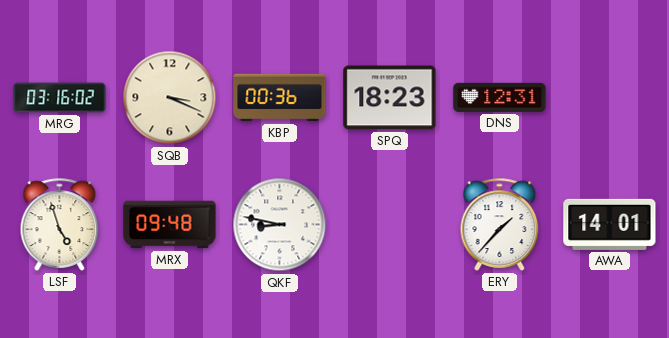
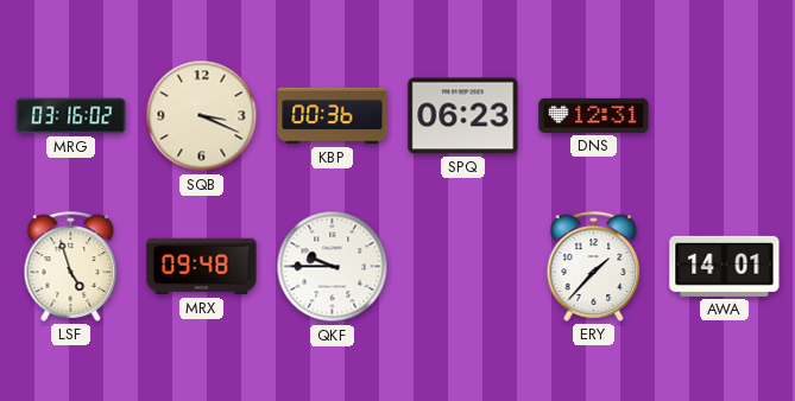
SPQ: 18:23 -> 06:23 (463, 116)
QKF: 8:47 -> 9:45 (333, 267)
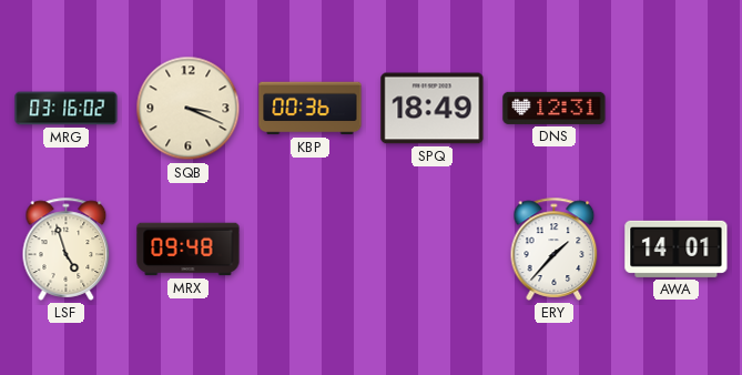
SPQ: 06:23 -> 18:49 (433, 109)
QKF: 9:45 -> none (333, 267)
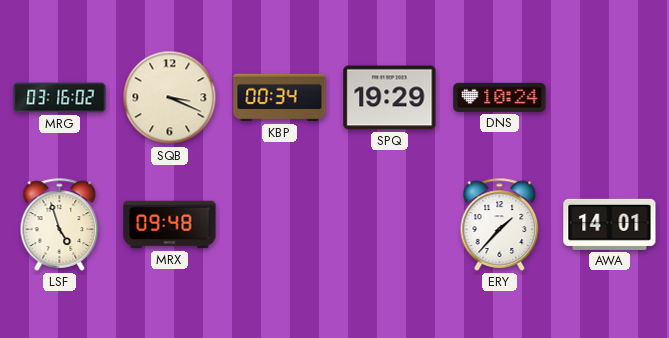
KBP: 00:36 -> 00:34 (280, 98)
SPQ: 18:49 -> 19:29 (390, 98)
DNS: 12:31 -> 10:24 (500, 97)
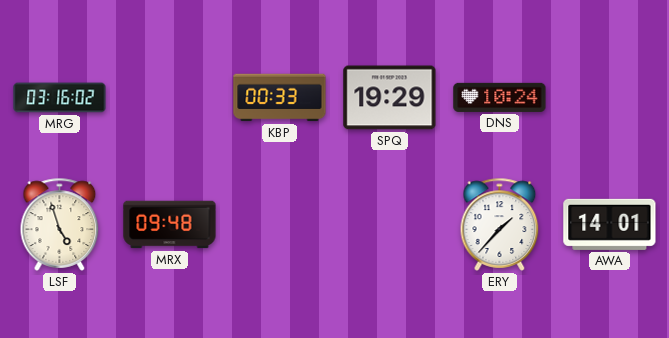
SQB: 3:19 -> none (170, 98)
KBP: 00:34 -> 00:33 (280, 98)
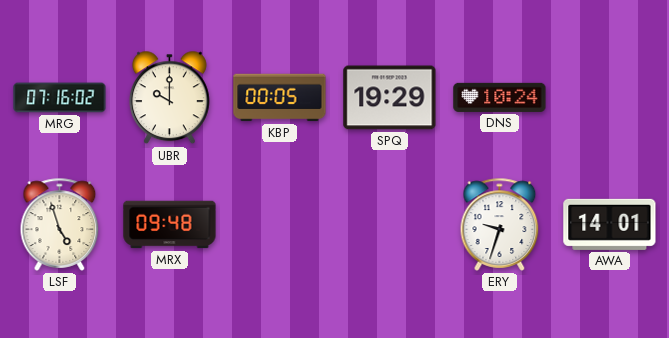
MRG: 03:16 -> 07:16 (60, 98)
UBR: none -> 10:00 (169, 98)
KBP: 00:33 -> 00:05 (280, 98)
ERY: 1:37 -> 9:33 (500, 224)
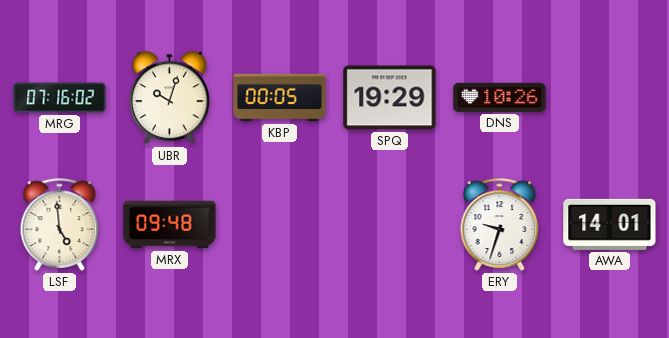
UBR: 10:00 -> 10:03 (169, 98)
DNS: 10:24 -> 10:26 (500, 97)
LSF: 4:57 -> 4:59 (60, 224)
